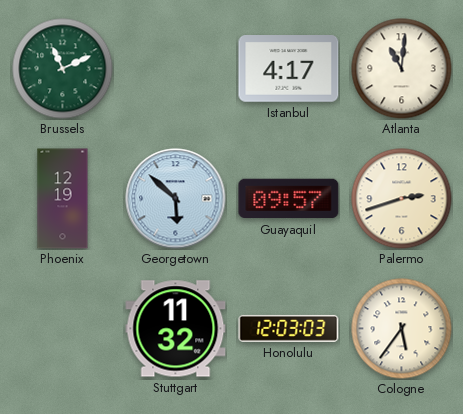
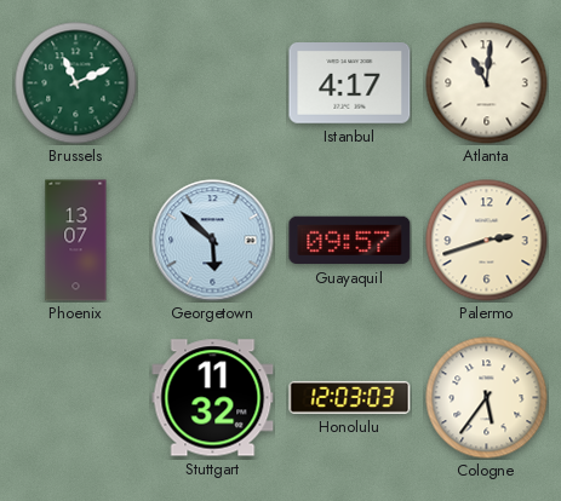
Phoenix: 12:19 -> 13:07 (76, 241)
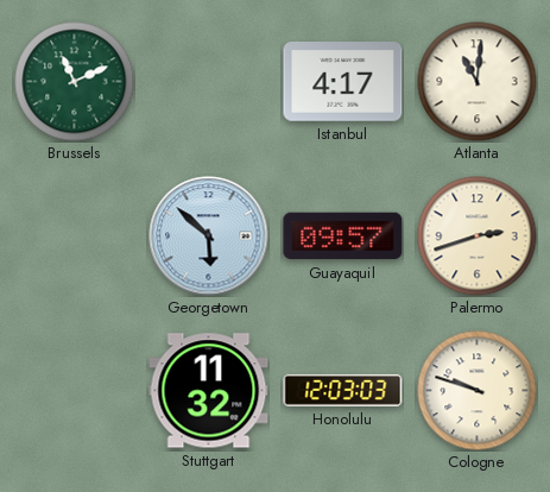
Phoenix: 13:07 -> none (76, 241)
Cologne: 5:36 -> 9:48 (478, 391)
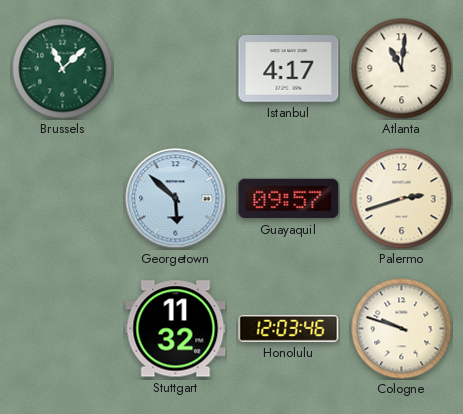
Brussels: 11:11 -> 11:08 (63, 69)
Honolulu: 12:03:03 -> 12:03:46 (289, 328)
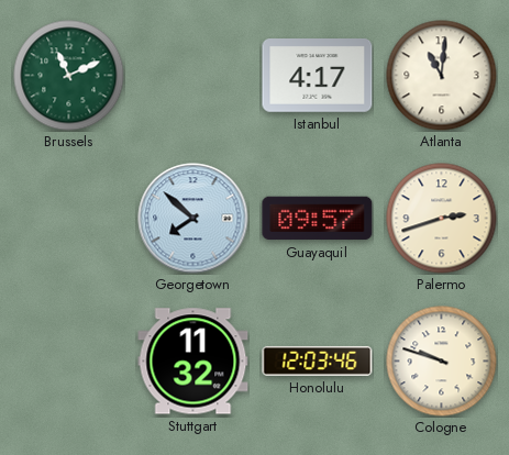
Brussels: 11:08 -> 11:11 (69, 76)
Georgetown: 5:52 -> 7:52 (193, 219)
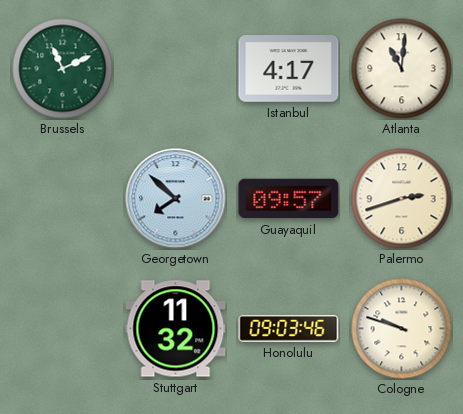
Honolulu: 12:03 -> 09:03 (289, 328)
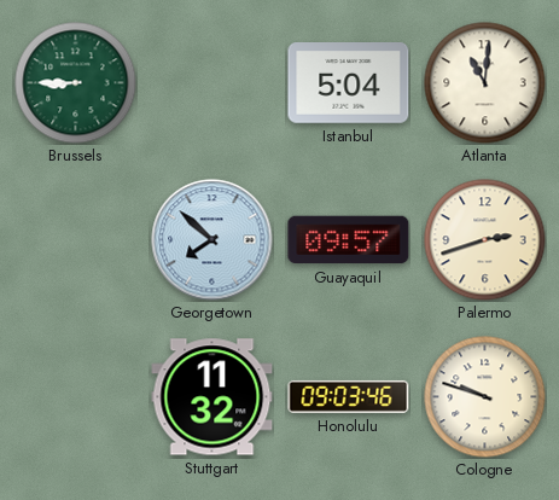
Brussels: 11:11 -> 8:45 (76, 83)
Istanbul: 4:17 -> 5:04 (349, 83)
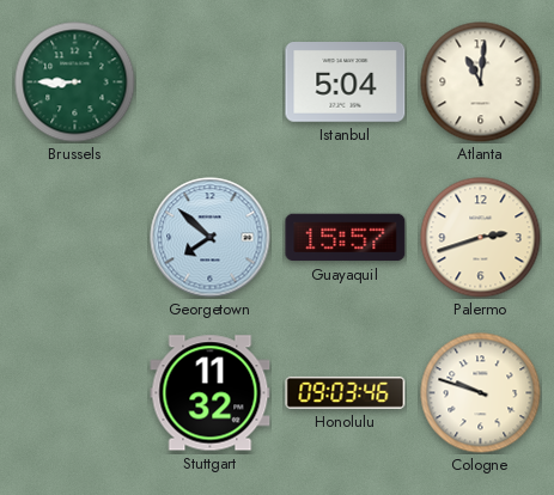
Guayaquil: 09:57 -> 15:57 (346, 238)
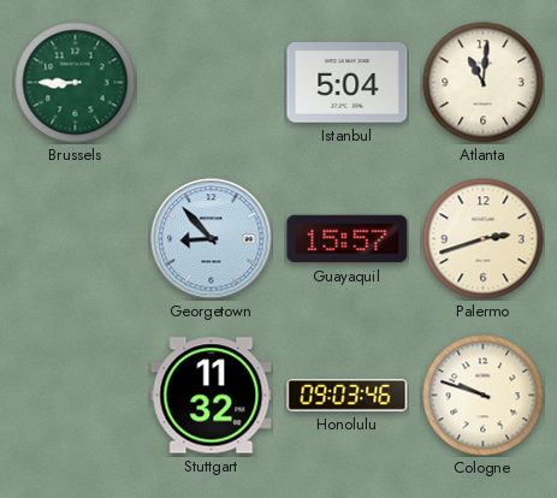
Georgetown: 7:52 -> 8:53 (212, 239)
